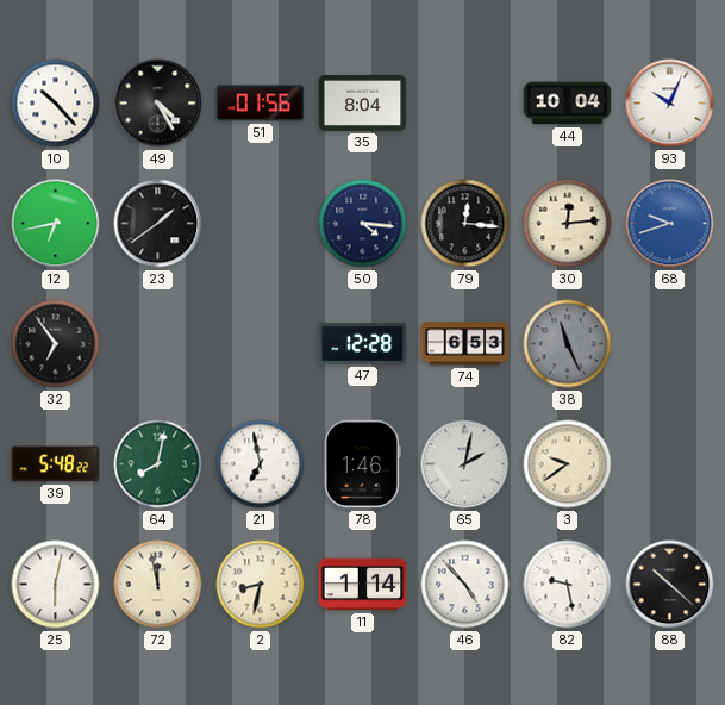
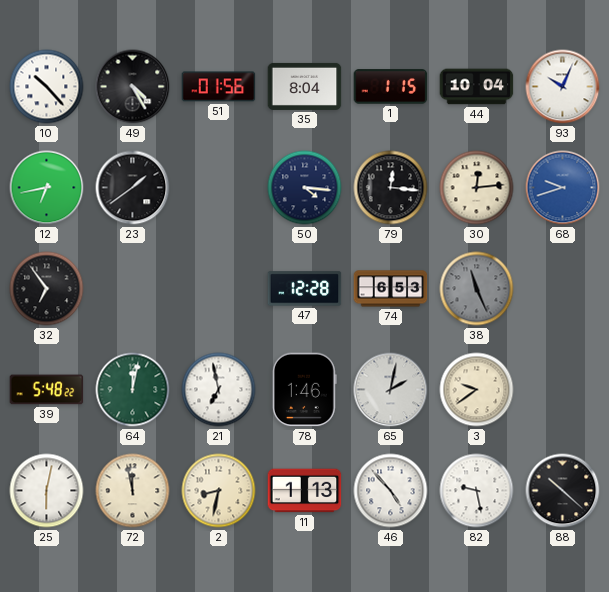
1: none -> 1:15 (391, 87)
64: 8:02 -> 12:02 (133, 390)
11: 1:14 -> 1:13 (305, 491)
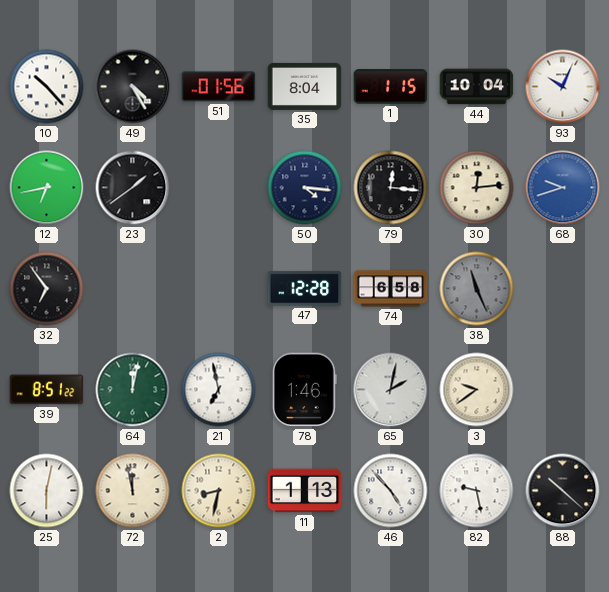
74: 6:53 -> 6:58 (391, 289)
39: 5:48 -> 8:51 (47, 390)
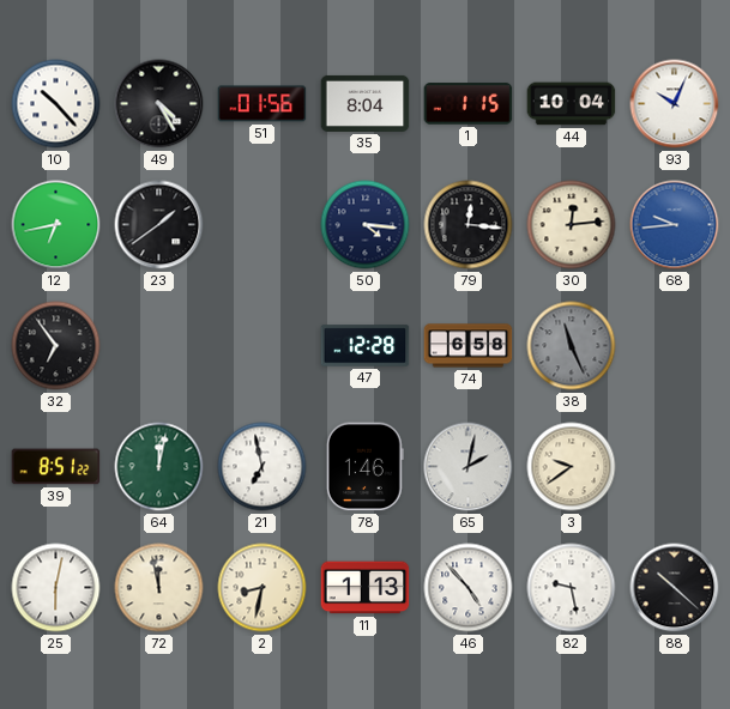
68: 9:42 -> 9:44 (675, 225)
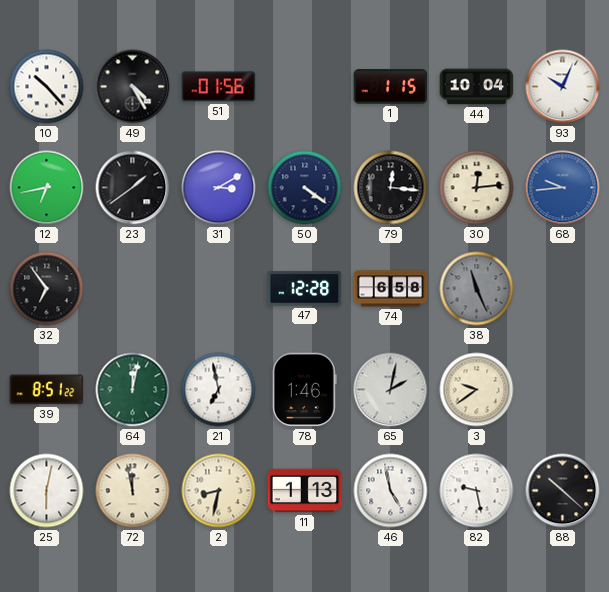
35: 8:04 -> none (366, 103)
31: none -> 3:10 (219, 188)
50: 4:16 -> 4:21 (305, 188)
46: 4:53 -> 4:58 (391, 491)
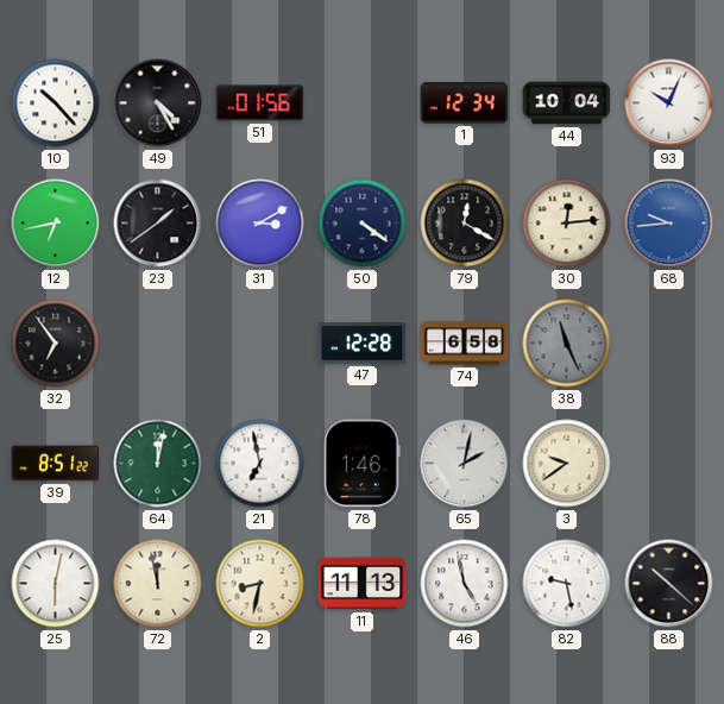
1: 1:15 -> 12:34 (465, 103)
79: 12:16 -> 12:20 (465, 224)
11: 1:13 -> 11:13 (363, 584)
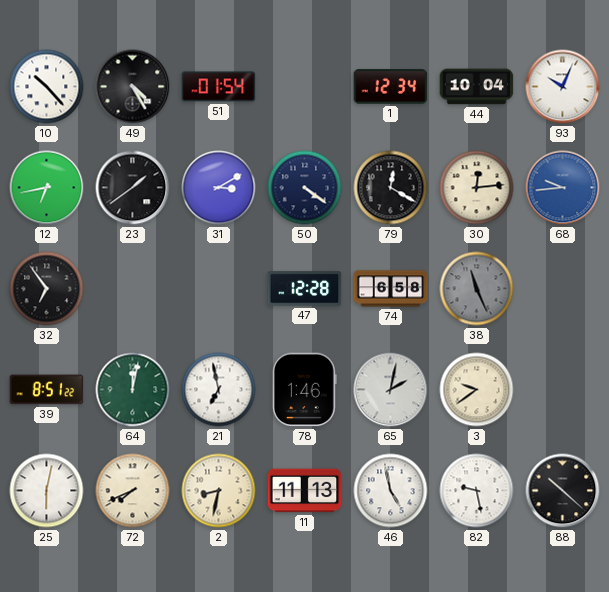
51: 01:56 -> 01:54 (219, 87)
72: 11:58 -> 7:41 (133, 491)
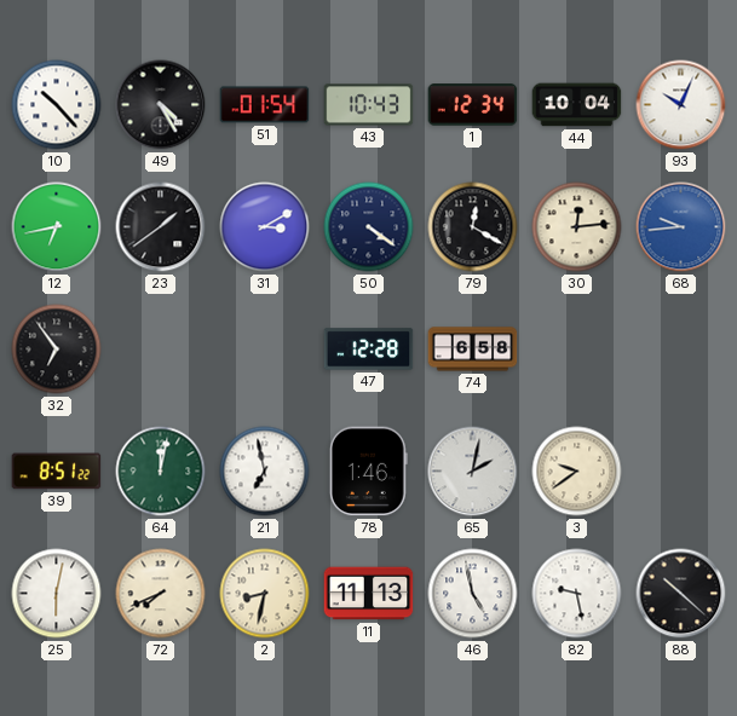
43: none -> 10:43 (369, 105)
38: 11:26 -> none (477, 289)
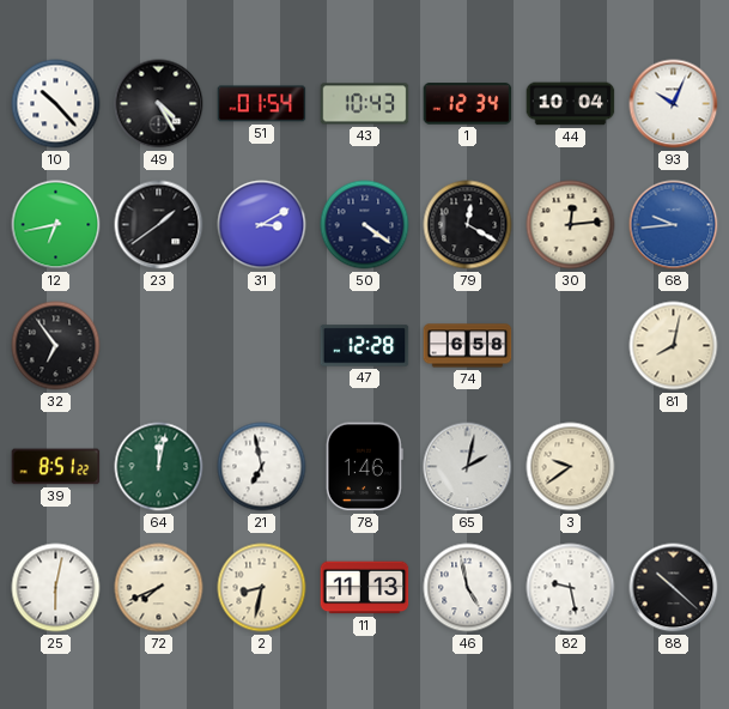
81: none -> 8:02 (674, 346)
